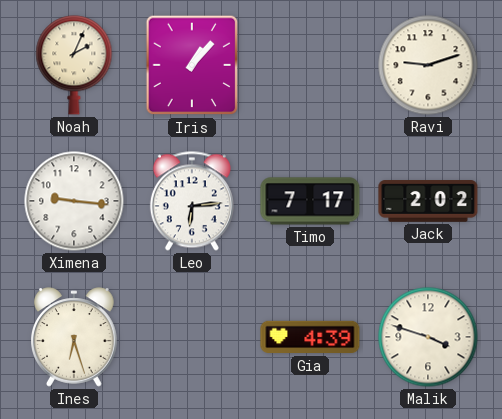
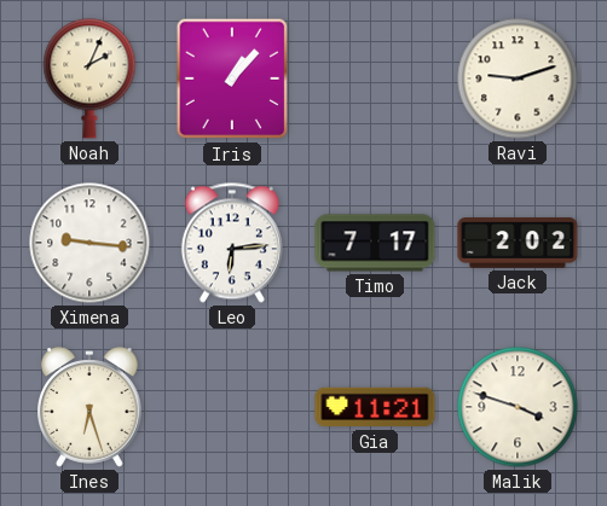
Gia: 4:39 -> 11:21 (375, 407)
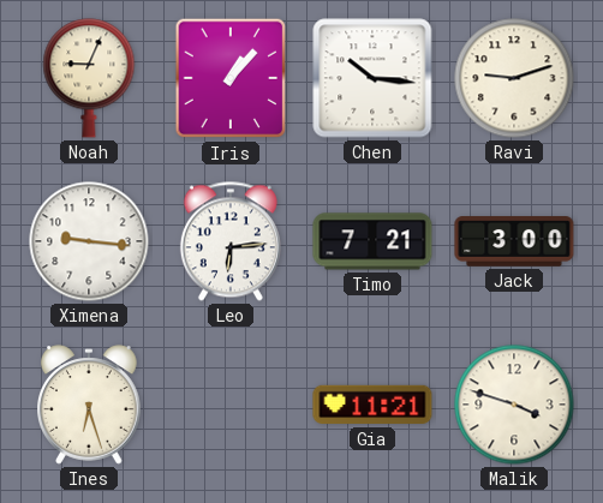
Noah: 2:04 -> 9:04 (89, 78)
Chen: none -> 10:16 (372, 78)
Timo: 7:17 -> 7:21 (372, 241)
Jack: 2:02 -> 3:00 (514, 241)
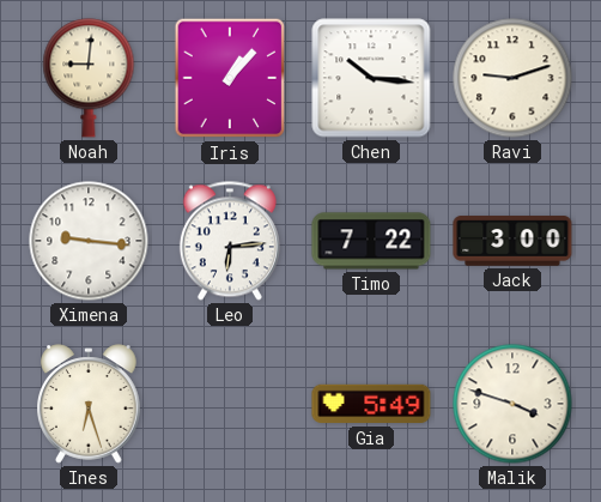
Noah: 9:04 -> 9:01 (89, 78)
Timo: 7:21 -> 7:22 (371, 241)
Gia: 11:21 -> 5:49 (371, 404)
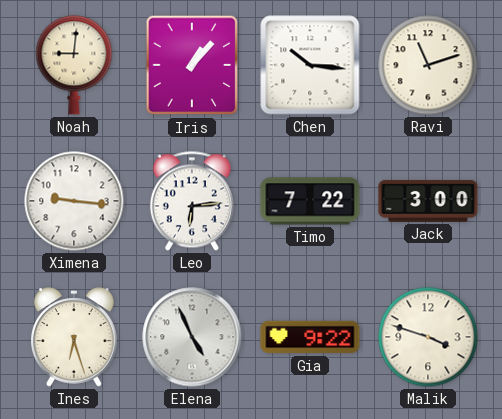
Ravi: 9:12 -> 11:12 (428, 65)
Elena: none -> 4:56 (192, 337)
Gia: 5:49 -> 9:22 (310, 337)
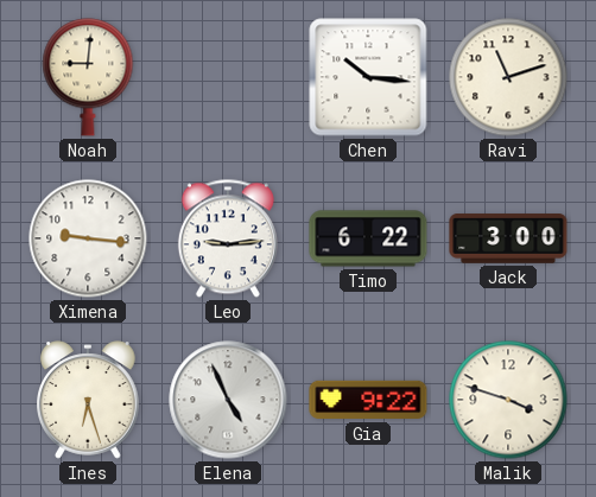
Iris: 1:07 -> none (192, 65)
Leo: 6:14 -> 9:14 (228, 238)
Timo: 7:22 -> 6:22 (368, 238)
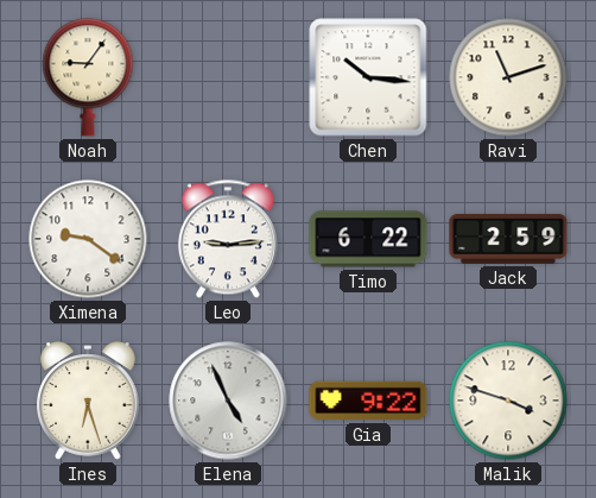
Noah: 9:01 -> 9:06 (88, 77)
Ximena: 9:16 -> 9:21 (88, 239)
Jack: 3:00 -> 2:59 (508, 239)
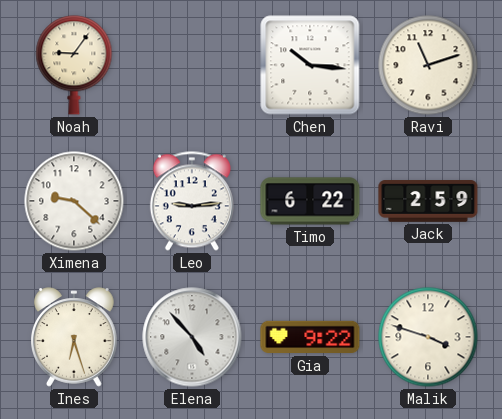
Ximena: 9:21 -> 9:22 (74, 201)
Elena: 4:56 -> 4:53 (192, 337)
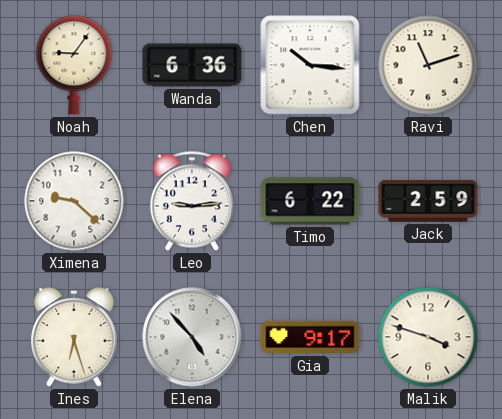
Wanda: none -> 6:36 (192, 65)
Gia: 9:22 -> 9:17 (310, 337)
